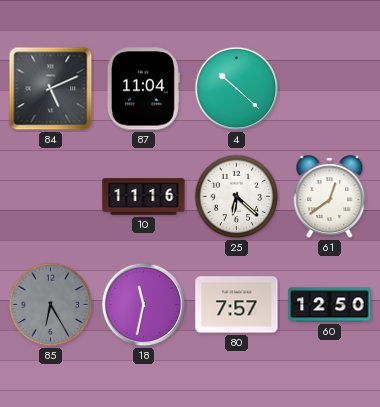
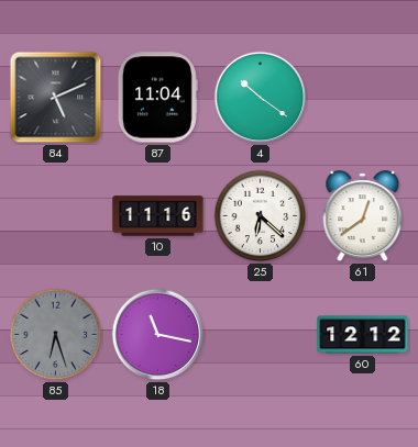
4: 10:22 -> 10:21 (261, 98)
85: 6:25 -> 6:27 (56, 335)
18: 11:32 -> 11:17 (158, 335)
80: 7:57 -> none (237, 305)
60: 12:50 -> 12:12 (363, 335)
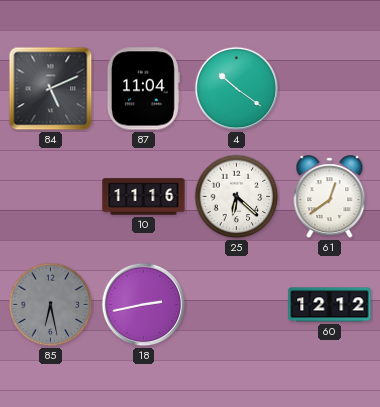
85: 6:27 -> 6:28 (51, 305)
18: 11:17 -> 2:43 (144, 305)
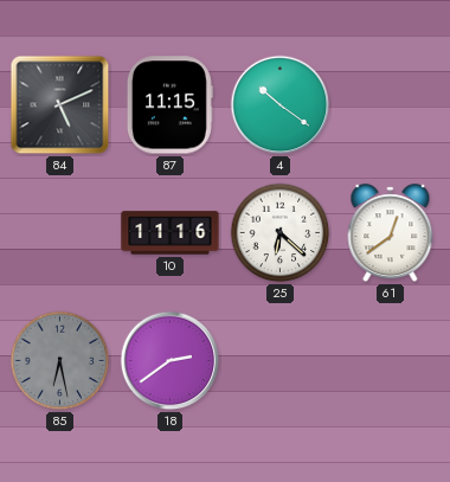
87: 11:04 -> 11:15 (169, 105)
18: 2:43 -> 2:39 (171, 361)
60: 12:12 -> none (330, 305)
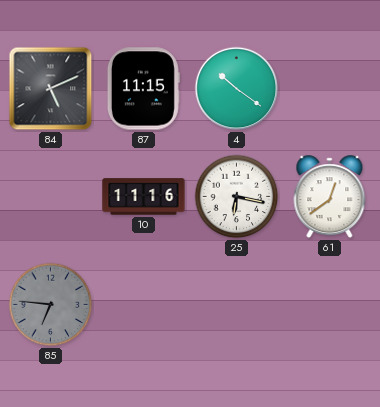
25: 6:22 -> 6:17 (237, 197)
85: 6:28 -> 6:46 (51, 305)
18: 2:39 -> none (171, 361)
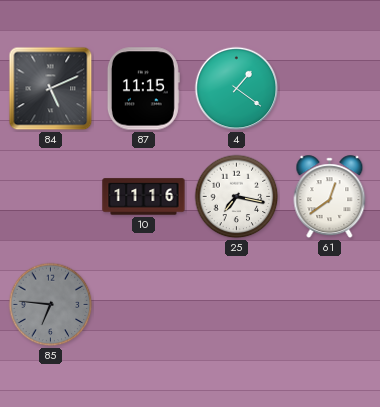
4: 10:21 -> 1:21 (237, 89)
25: 6:17 -> 7:17 (237, 197)
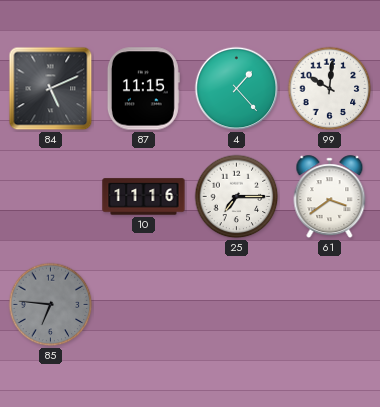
4: 1:21 -> 1:23 (237, 89)
99: none -> 10:01 (330, 89)
25: 7:17 -> 7:15 (237, 197)
61: 12:39 -> 3:39 (330, 197)
